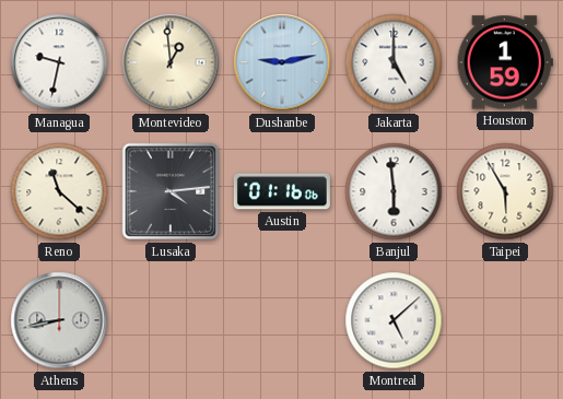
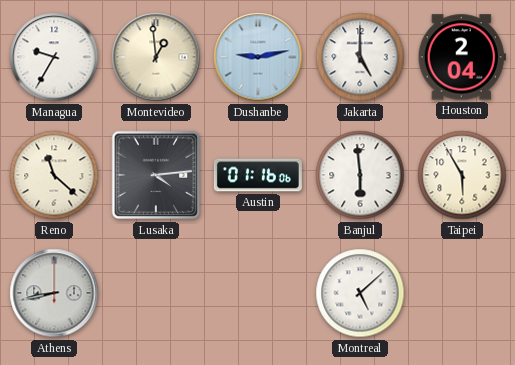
Managua: 9:32 -> 9:35 (54, 57)
Houston: 1:59 -> 2:04 (462, 57)
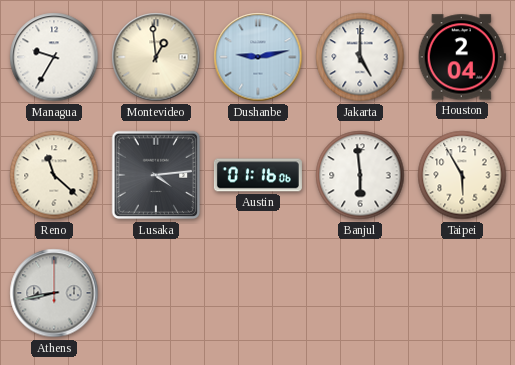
Montreal: 5:08 -> none (360, 293)
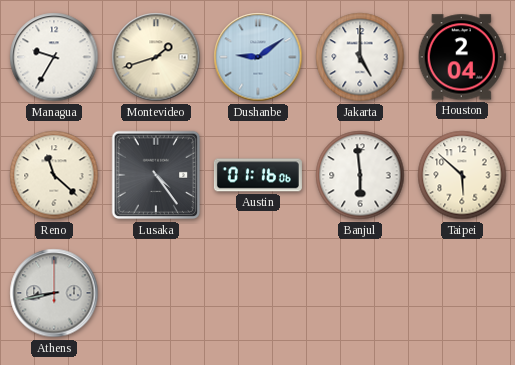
Montevideo: 12:59 -> 1:42 (156, 57)
Dushanbe: 9:13 -> 9:09 (258, 57)
Lusaka: 4:14 -> 4:24 (156, 175)
Taipei: 5:55 -> 5:52 (462, 175)
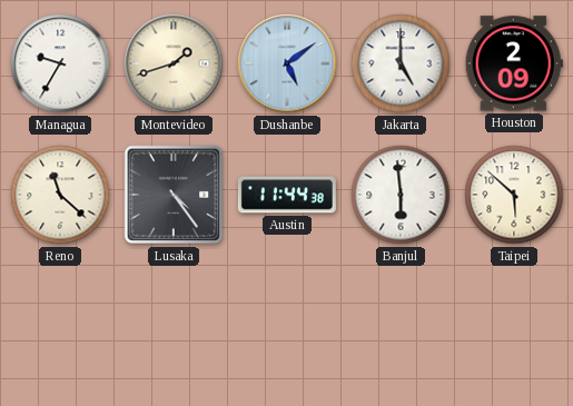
Dushanbe: 9:09 -> 5:09 (287, 63)
Houston: 2:04 -> 2:09 (514, 63)
Austin: 01:16 -> 11:44 (287, 195)
Athens: 8:43 -> none (54, 293)
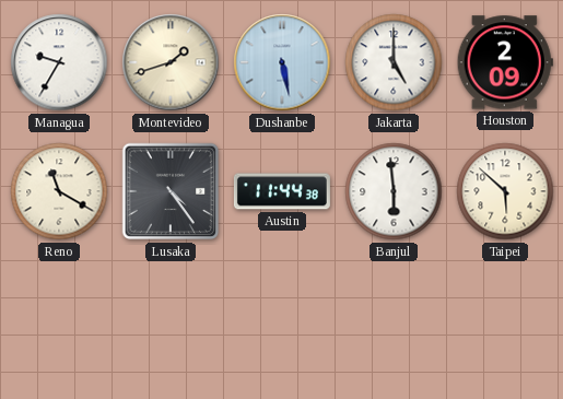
Dushanbe: 5:09 -> 5:28 (282, 62)
Reno: 11:22 -> 11:20 (59, 191)
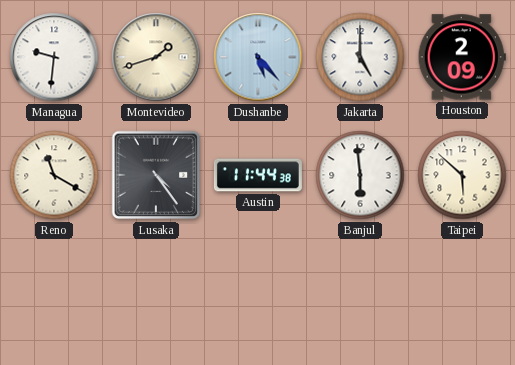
Managua: 9:35 -> 9:31 (54, 57)
Dushanbe: 5:28 -> 5:23 (258, 57)
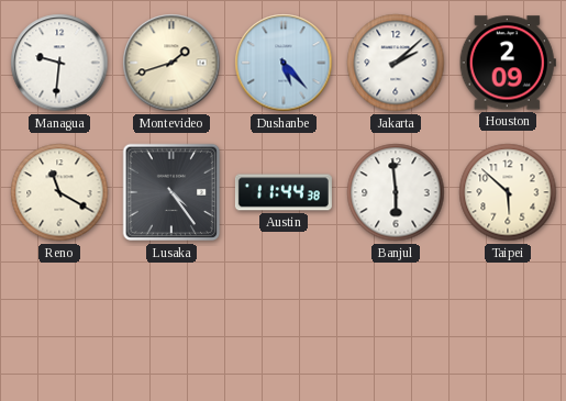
Jakarta: 5:00 -> 2:08 (396, 63)
